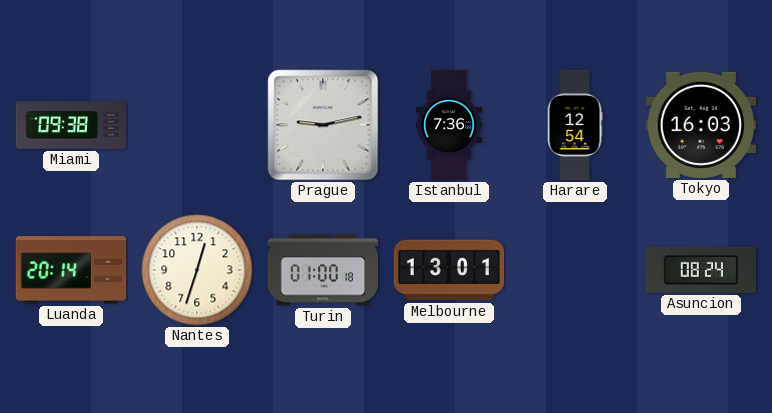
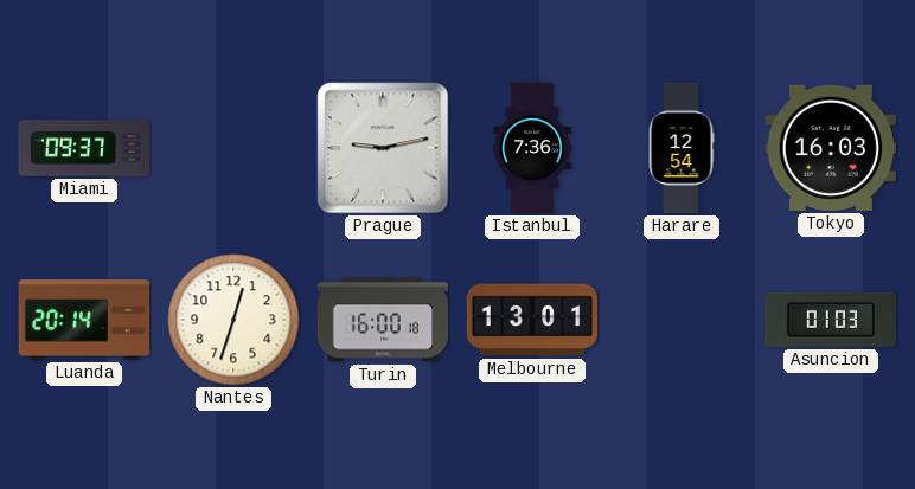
Miami: 09:38 -> 09:37 (84, 148)
Turin: 01:00 -> 16:00 (383, 320)
Asuncion: 08:24 -> 01:03 (830, 320)
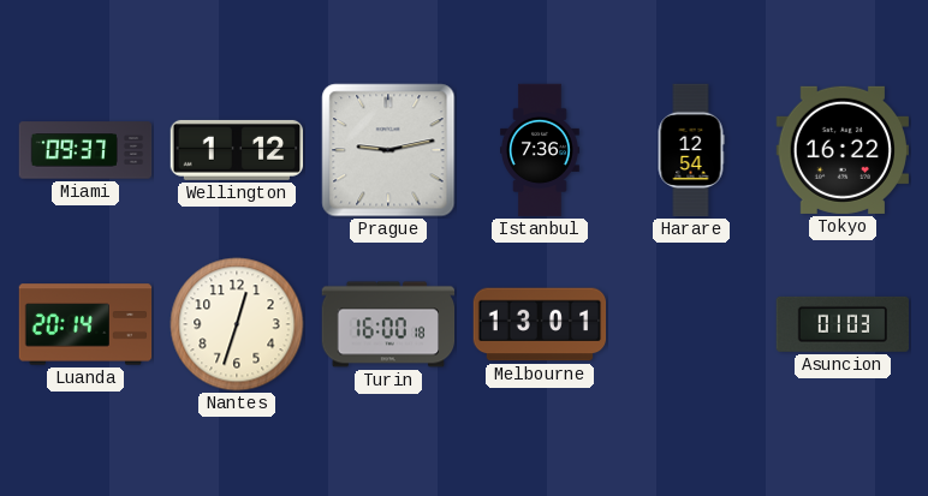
Wellington: none -> 1:12 (237, 150)
Tokyo: 16:03 -> 16:22 (841, 150)
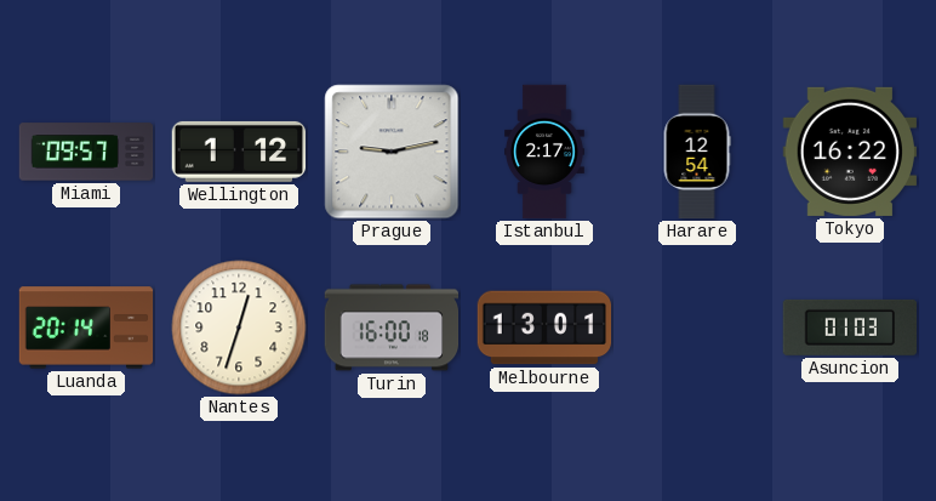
Miami: 09:37 -> 09:57 (86, 152)
Istanbul: 7:36 -> 2:17 (546, 152)
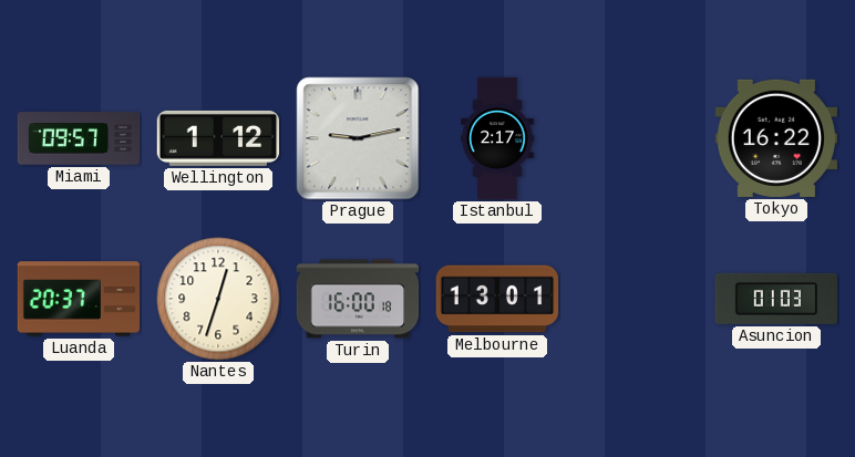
Harare: 12:54 -> none (697, 152)
Luanda: 20:14 -> 20:37 (79, 299)
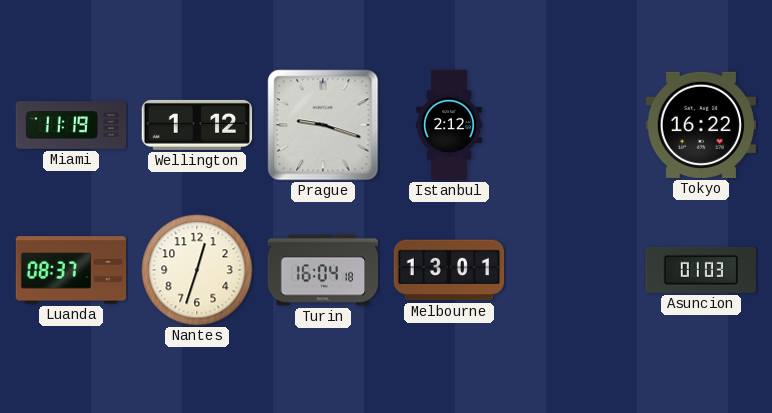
Miami: 09:57 -> 11:19 (71, 125)
Prague: 9:13 -> 9:18 (323, 125)
Istanbul: 2:17 -> 2:12 (450, 125)
Luanda: 20:37 -> 08:37 (71, 270)
Turin: 16:00 -> 16:04 (323, 270)
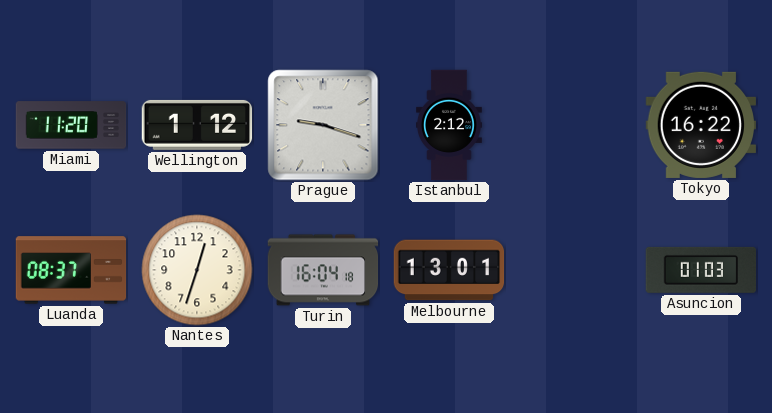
Miami: 11:19 -> 11:20 (71, 125)
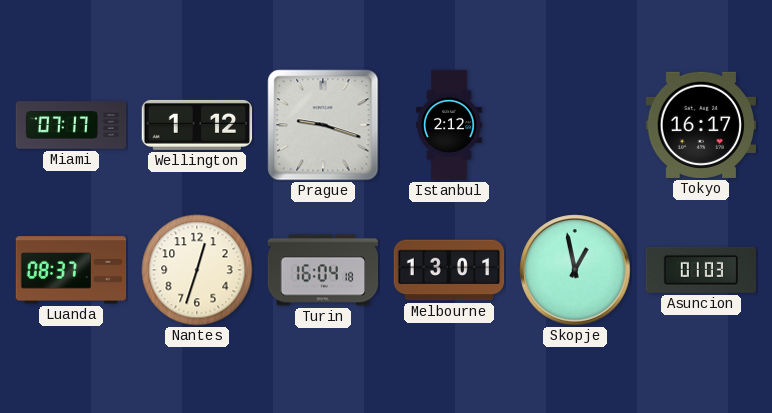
Miami: 11:20 -> 07:17 (71, 125)
Tokyo: 16:22 -> 16:17 (700, 125)
Skopje: none -> 12:58 (575, 270)
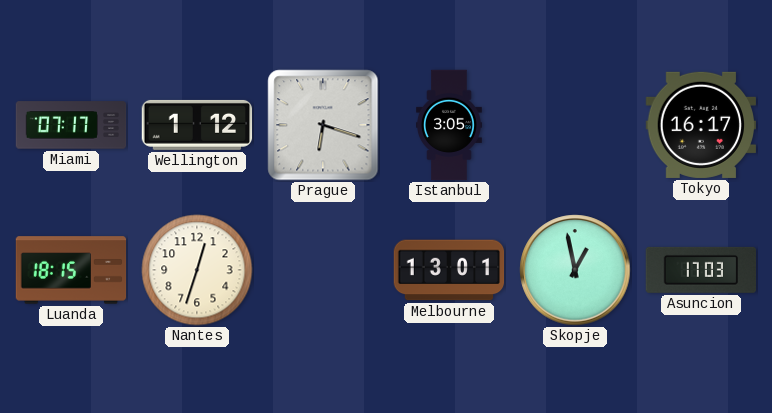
Prague: 9:18 -> 6:18 (323, 125)
Istanbul: 2:12 -> 3:05 (450, 125)
Luanda: 08:37 -> 18:15 (71, 270)
Turin: 16:04 -> none (323, 270)
Asuncion: 01:03 -> 17:03 (700, 270)
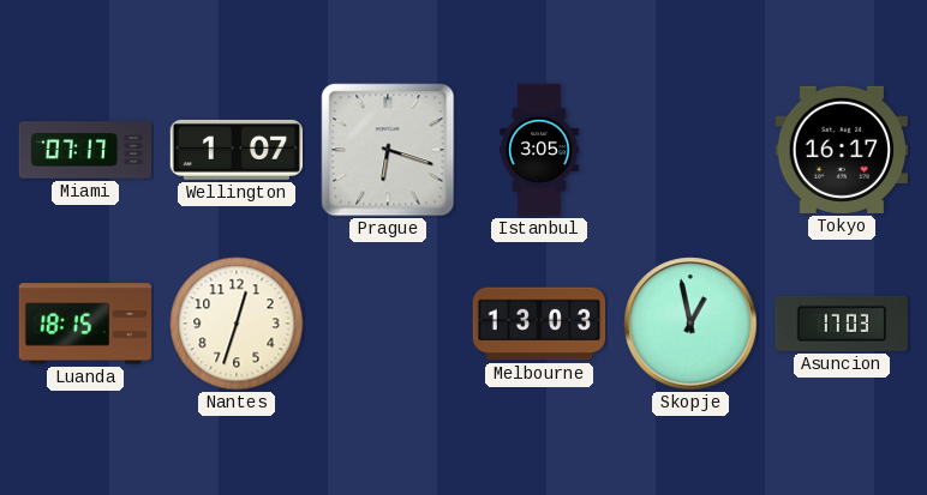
Wellington: 1:12 -> 1:07 (237, 150)
Melbourne: 13:01 -> 13:03 (539, 324)
